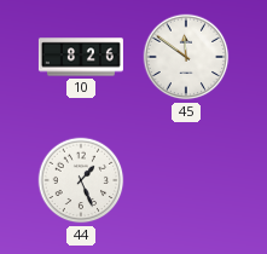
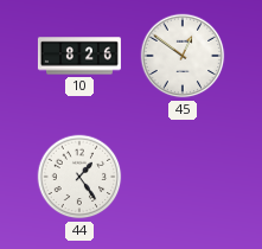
45: 11:51 -> 12:51 (183, 56)
44: 1:26 -> 1:24 (79, 177)
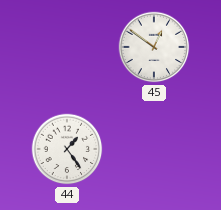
10: 8:26 -> none (79, 56)
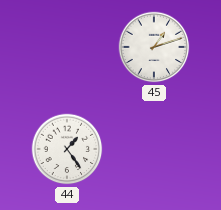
45: 12:51 -> 1:12 (154, 47)
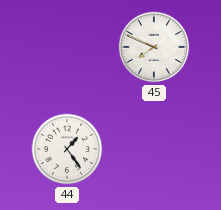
45: 1:12 -> 7:49 (154, 47)
